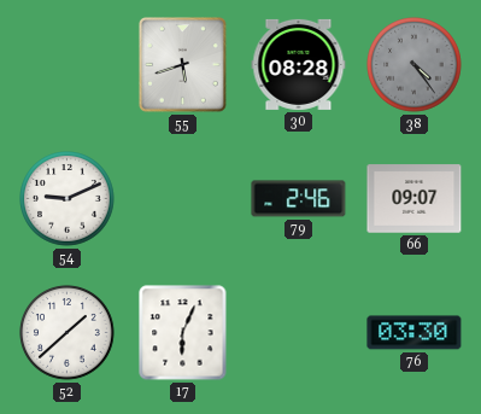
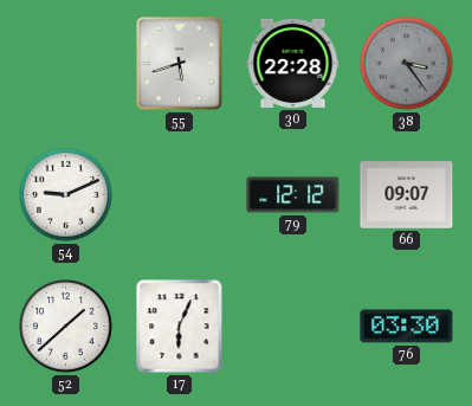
30: 08:28 -> 22:28 (293, 63)
38: 4:24 -> 3:24 (407, 64)
79: 2:46 -> 12:12 (293, 195)
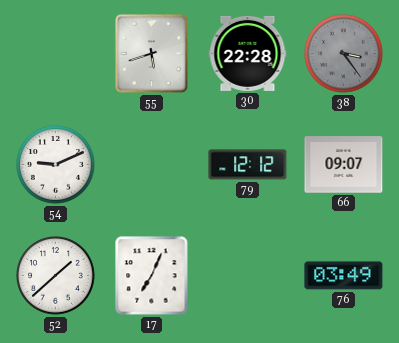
17: 6:04 -> 7:04 (152, 276)
76: 03:30 -> 03:49 (344, 276)
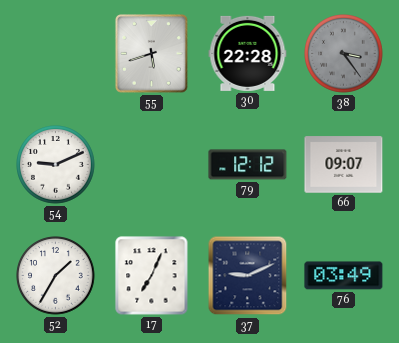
52: 1:38 -> 1:35 (56, 276)
37: none -> 9:11 (248, 276)
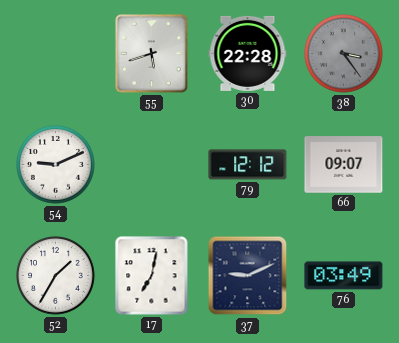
17: 7:04 -> 7:02 (152, 276)
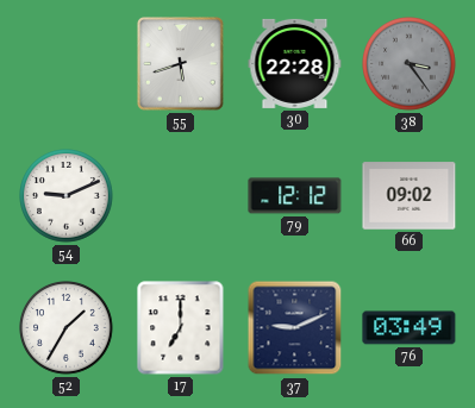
66: 09:07 -> 09:02 (410, 196)
17: 7:02 -> 7:00 (181, 328)
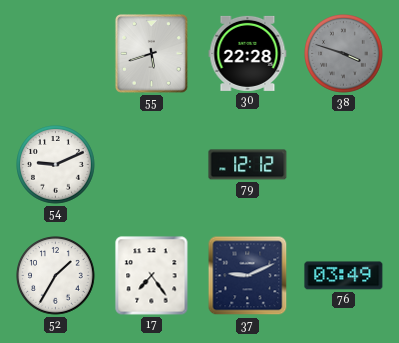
38: 3:24 -> 3:48 (344, 54)
66: 09:02 -> none (410, 196)
17: 7:00 -> 7:24 (152, 276)
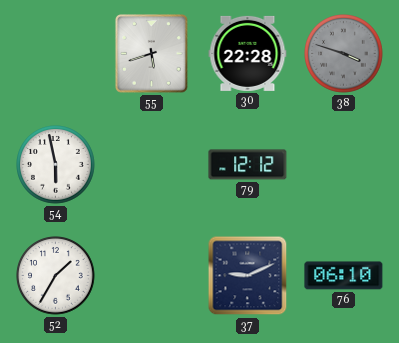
54: 9:11 -> 5:58 (56, 165)
17: 7:24 -> none (152, 276)
76: 03:49 -> 06:10 (344, 276)
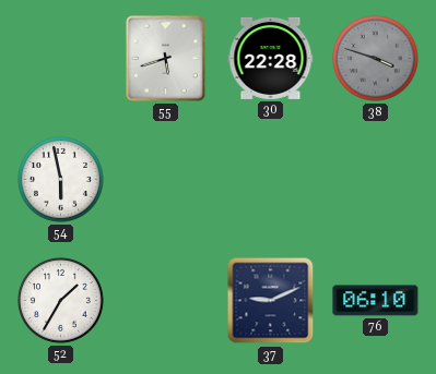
79: 12:12 -> none (248, 165)
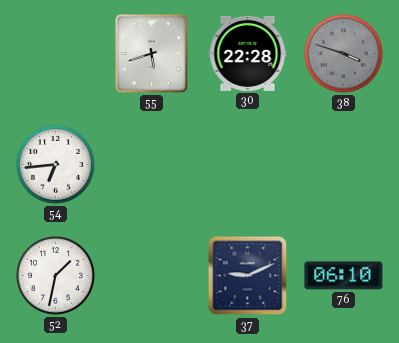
54: 5:58 -> 6:44 (56, 165)
52: 1:35 -> 1:32 (56, 276)
